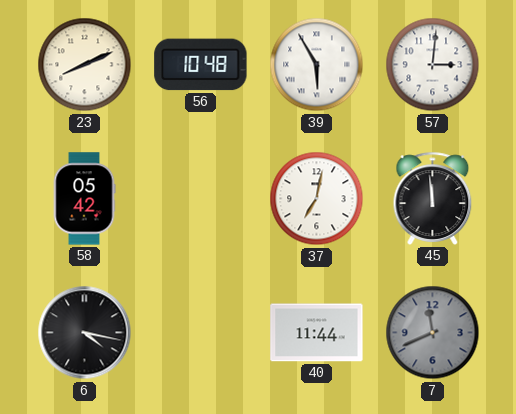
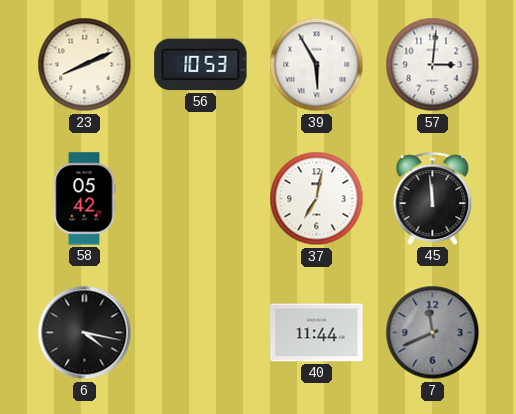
56: 10:48 -> 10:53 (201, 65)
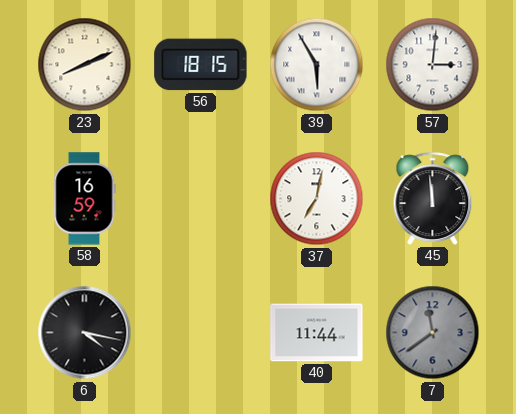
56: 10:53 -> 18:15 (201, 65)
58: 05:42 -> 16:59 (84, 199)
7: 11:41 -> 11:39 (433, 333)
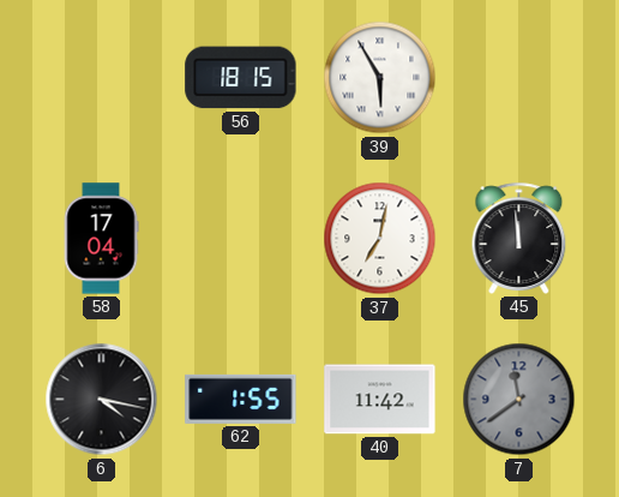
23: 8:11 -> none (85, 65)
57: 3:01 -> none (433, 65)
58: 16:59 -> 17:04 (101, 239)
62: none -> 1:55 (241, 399)
40: 11:44 -> 11:42 (380, 400)
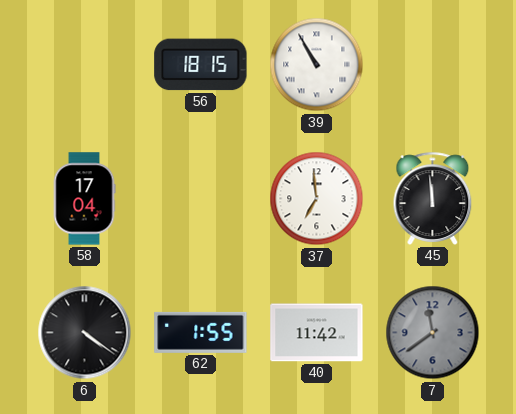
39: 5:55 -> 10:55 (317, 65)
37: 7:02 -> 6:59 (317, 199)
6: 4:17 -> 4:21 (85, 333)
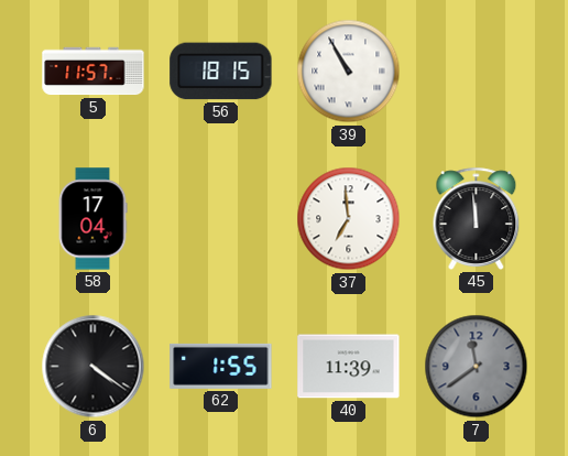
5: none -> 11:57 (94, 72)
40: 11:42 -> 11:39 (349, 367)
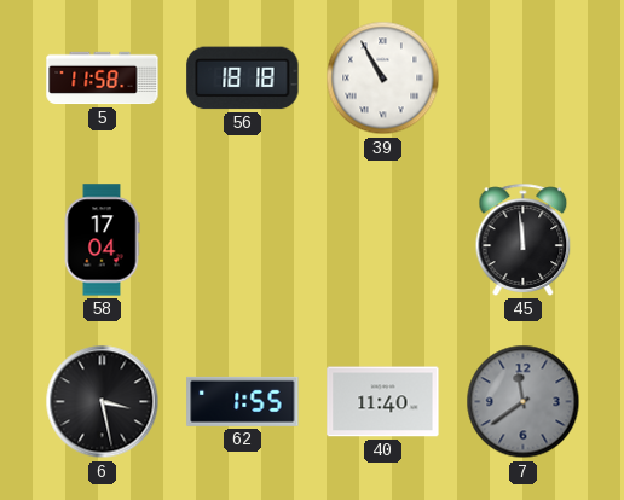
5: 11:57 -> 11:58 (103, 79)
56: 18:15 -> 18:18 (243, 79)
37: 6:59 -> none (349, 219)
6: 4:21 -> 3:28 (103, 402)
40: 11:39 -> 11:40 (383, 402)
